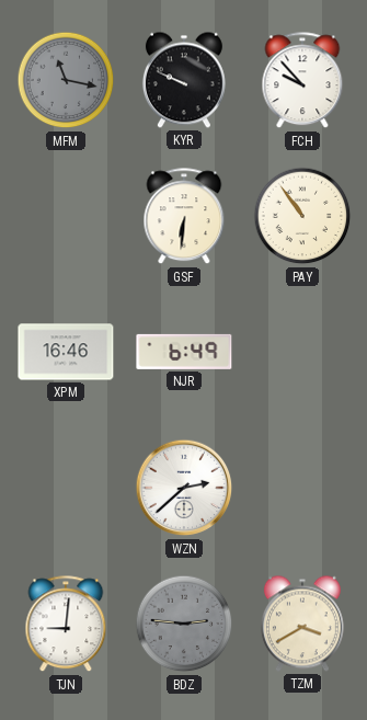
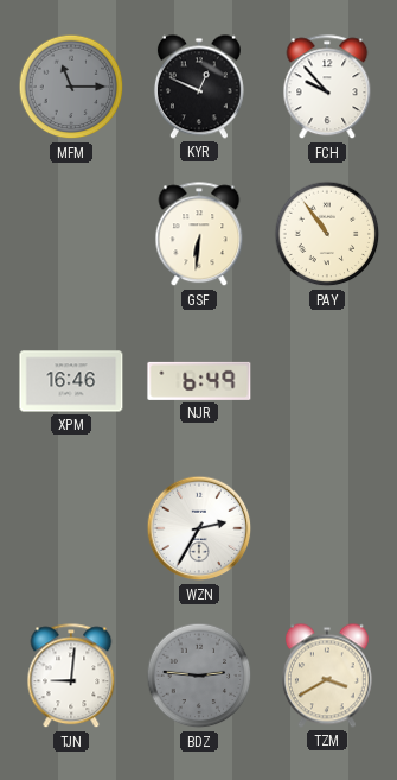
MFM: 11:17 -> 11:15 (71, 87)
KYR: 9:49 -> 12:49 (199, 87)
WZN: 2:38 -> 2:35 (199, 528)
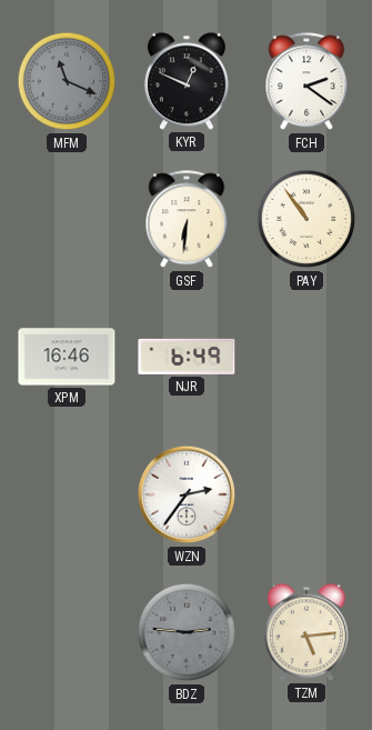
MFM: 11:15 -> 11:19 (67, 81)
FCH: 9:53 -> 2:21 (306, 82)
WZN: 2:35 -> 2:36 (187, 494)
TJN: 9:01 -> none (71, 677)
TZM: 3:40 -> 5:14 (306, 632)
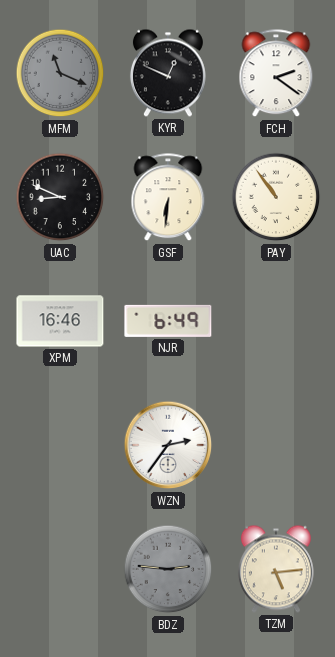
UAC: none -> 8:49 (60, 197)
